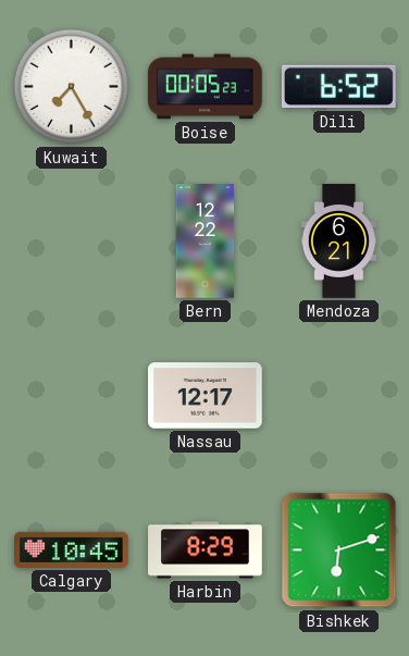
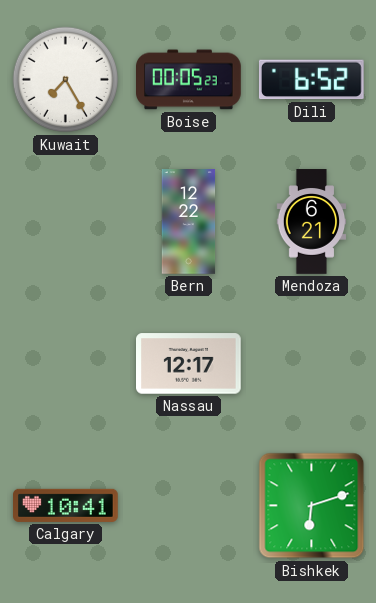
Calgary: 10:45 -> 10:41 (66, 505)
Harbin: 8:29 -> none (206, 550)
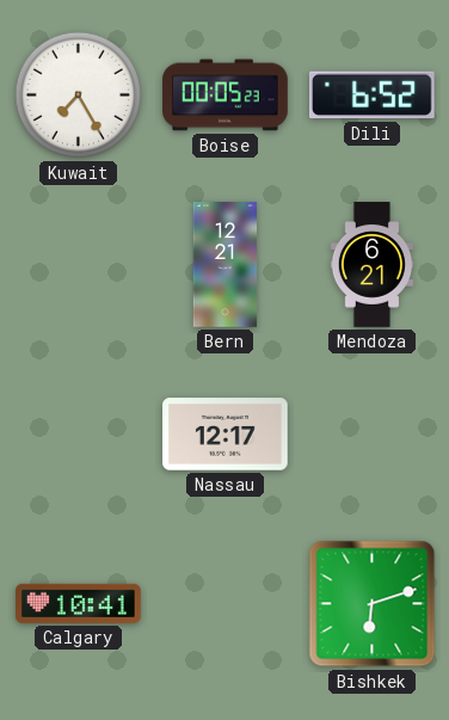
Bern: 12:22 -> 12:21 (226, 265)
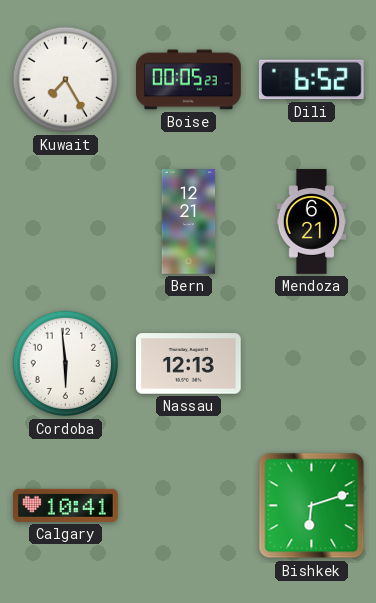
Cordoba: none -> 5:59 (66, 364)
Nassau: 12:17 -> 12:13 (189, 364)
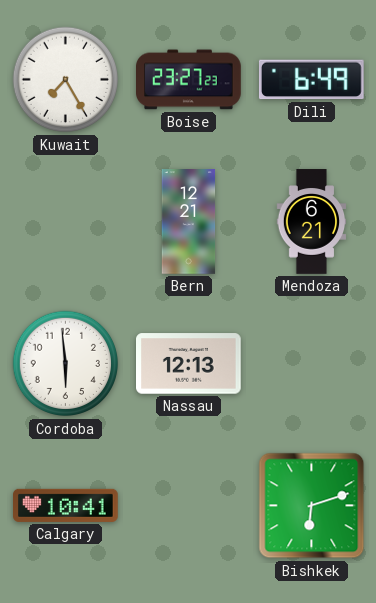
Boise: 00:05 -> 23:27 (189, 80)
Dili: 6:52 -> 6:49 (311, 80)
